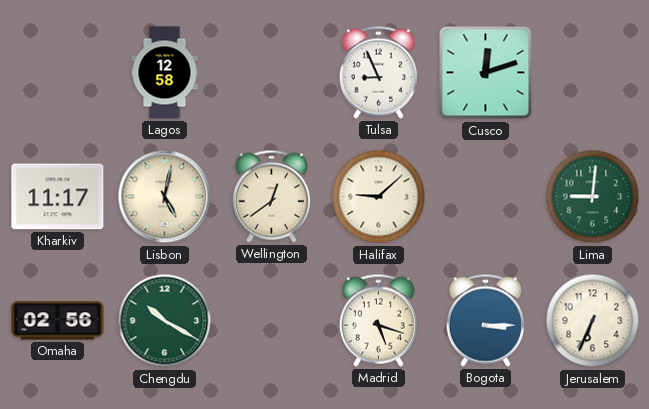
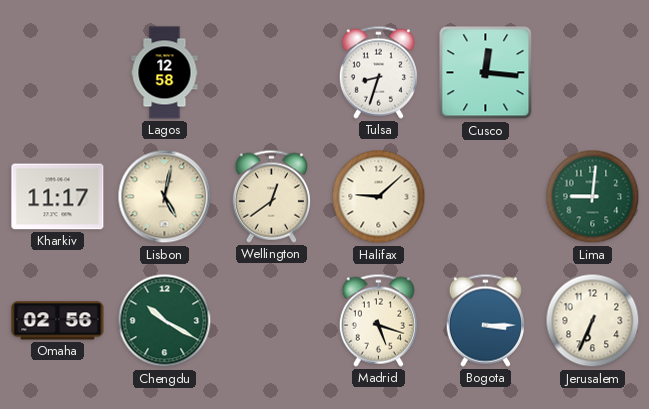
Tulsa: 8:56 -> 8:33 (378, 72)
Cusco: 12:12 -> 12:16 (486, 73)
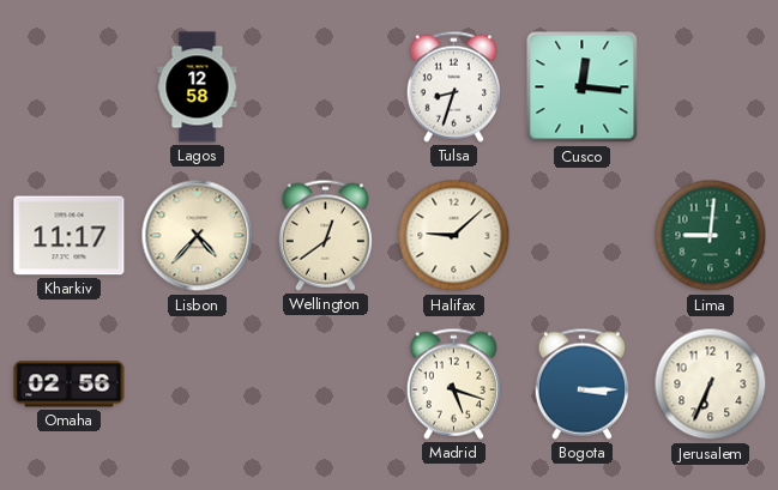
Lisbon: 5:02 -> 4:37 (198, 236)
Chengdu: 10:20 -> none (165, 321)
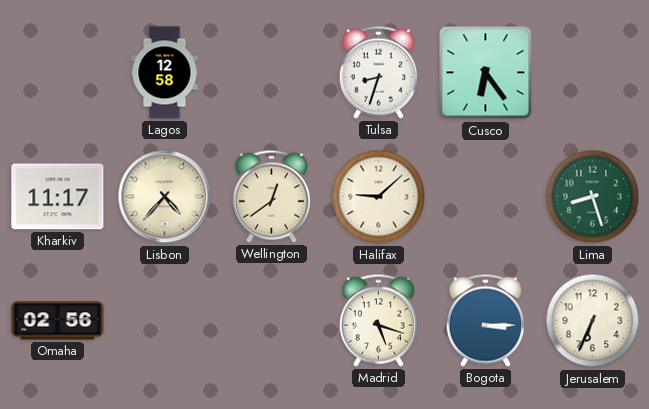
Cusco: 12:16 -> 6:24 (486, 73)
Lima: 9:01 -> 8:27 (593, 197)
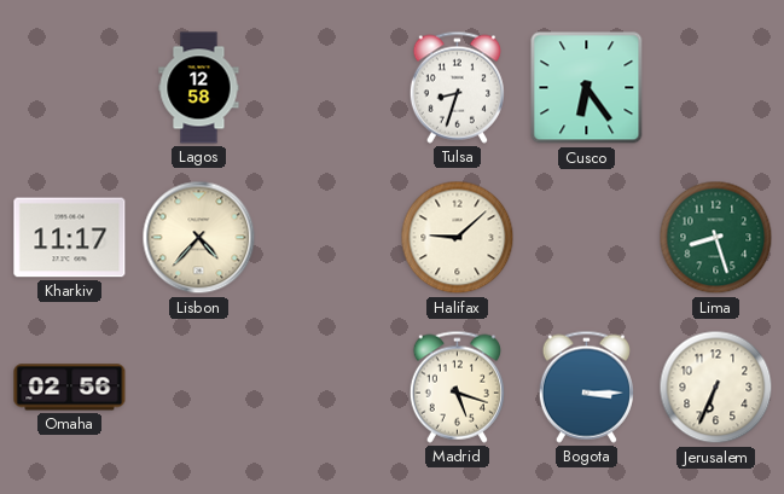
Wellington: 12:39 -> none (271, 196)
